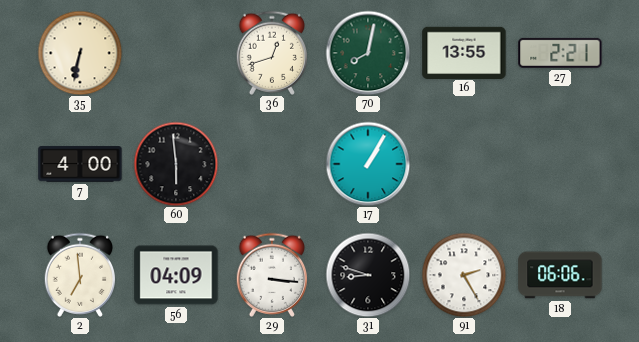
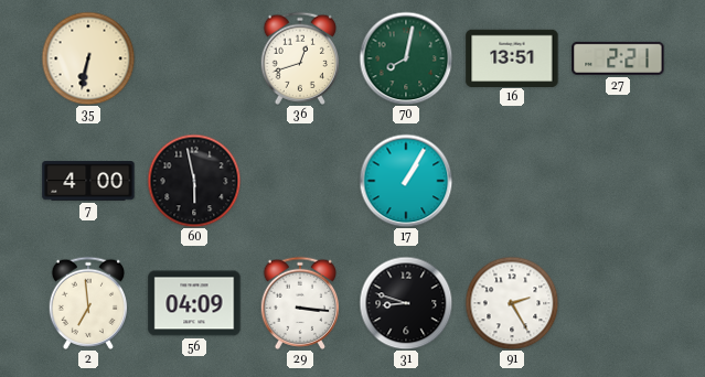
16: 13:55 -> 13:51 (512, 57)
60: 5:59 -> 5:58 (194, 181)
18: 06:06 -> none (560, 275)
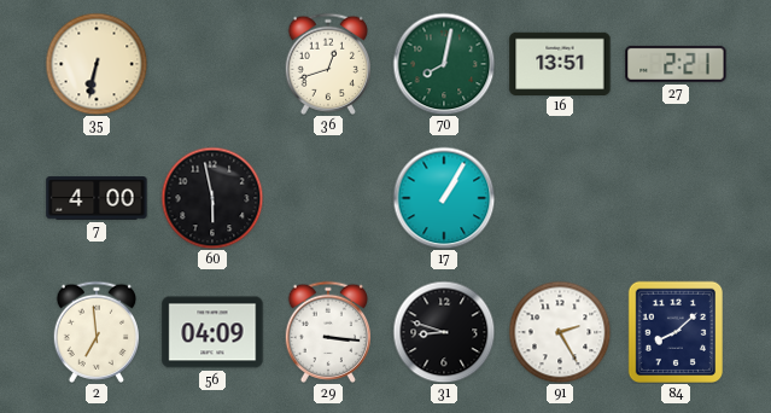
84: none -> 8:08 (674, 331)
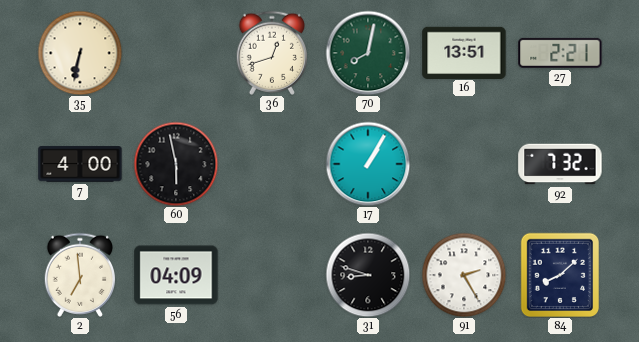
92: none -> 7:32 (560, 164)
29: 3:16 -> none (327, 332)
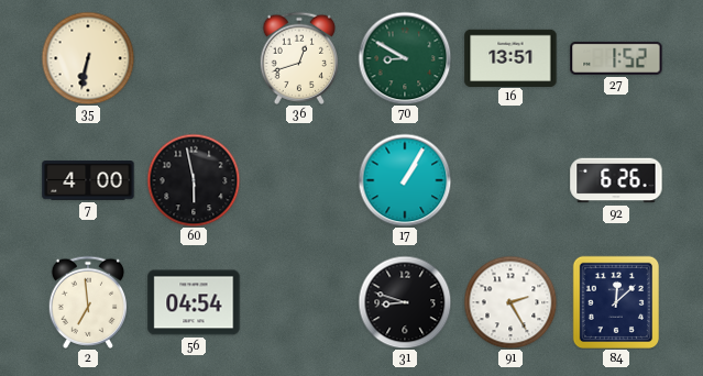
70: 8:02 -> 8:50 (405, 58)
27: 2:21 -> 1:52 (616, 58)
92: 7:32 -> 6:26 (616, 180)
56: 04:09 -> 04:54 (194, 302)
84: 8:08 -> 12:08 (615, 301)
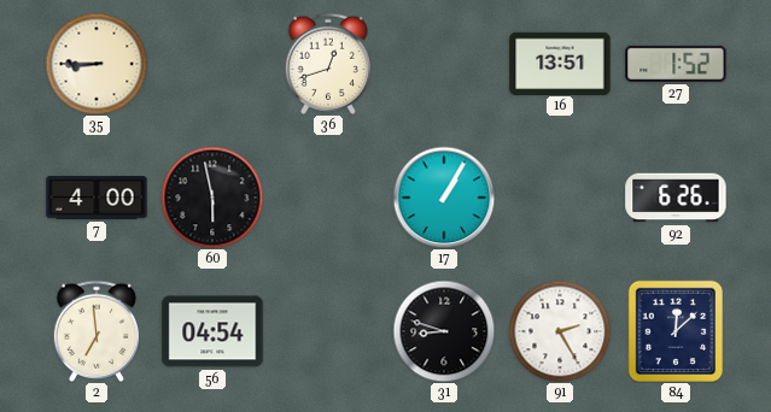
35: 6:32 -> 8:45 (97, 64)
70: 8:50 -> none (405, 58)
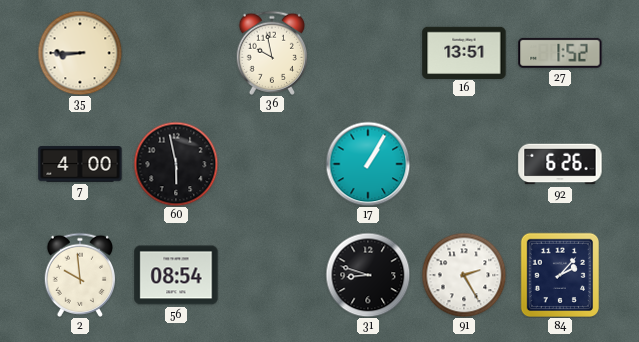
36: 12:42 -> 9:58 (271, 53)
2: 6:59 -> 9:59 (79, 275)
56: 04:54 -> 08:54 (176, 275)
84: 12:08 -> 2:07 (559, 274)
